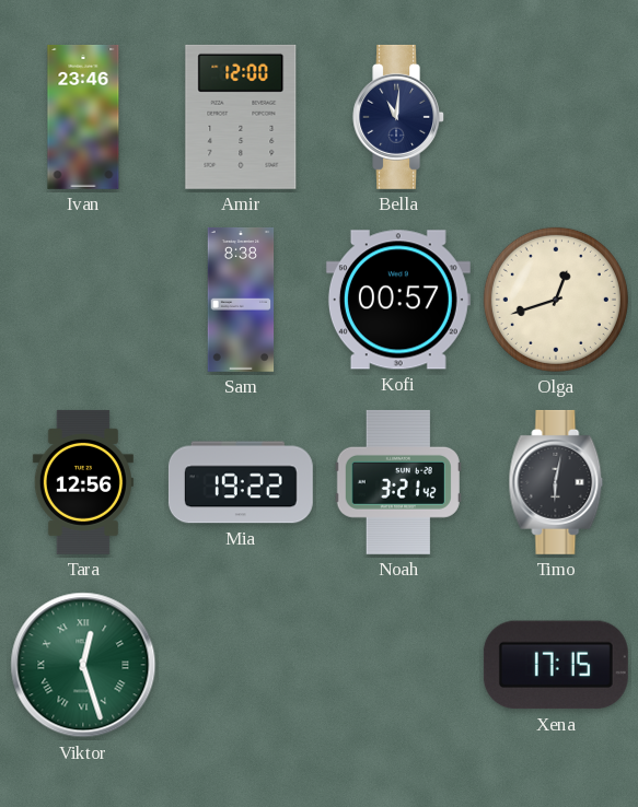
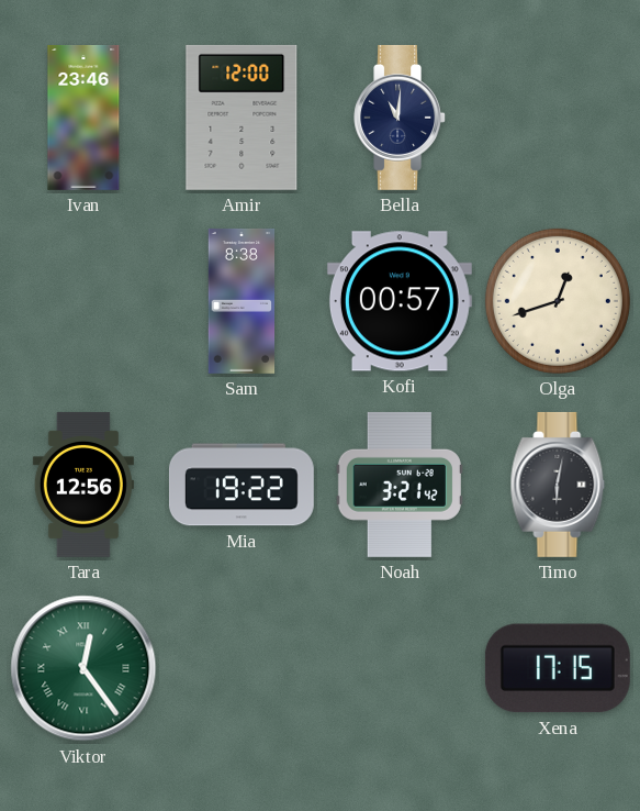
Viktor: 12:27 -> 12:24 (83, 668)
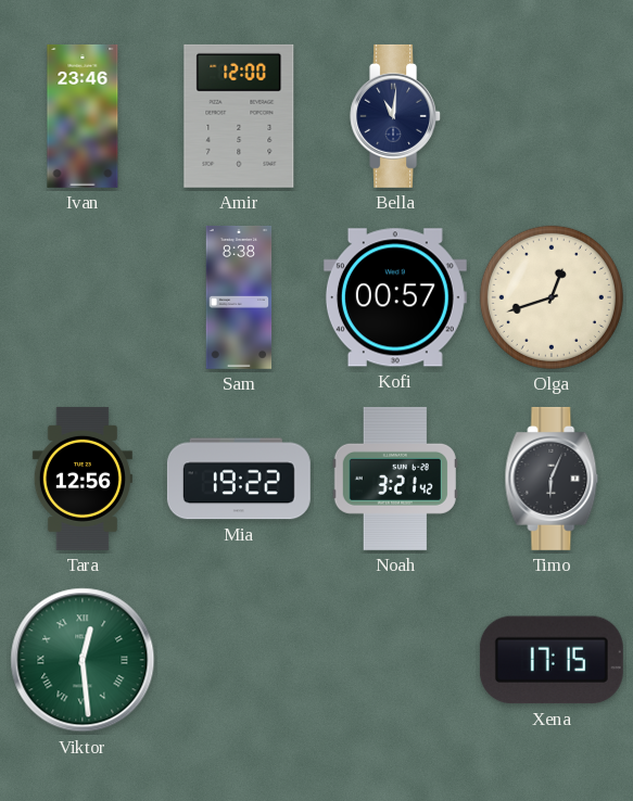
Timo: 6:02 -> 6:04 (552, 479)
Viktor: 12:24 -> 12:29 (83, 660)
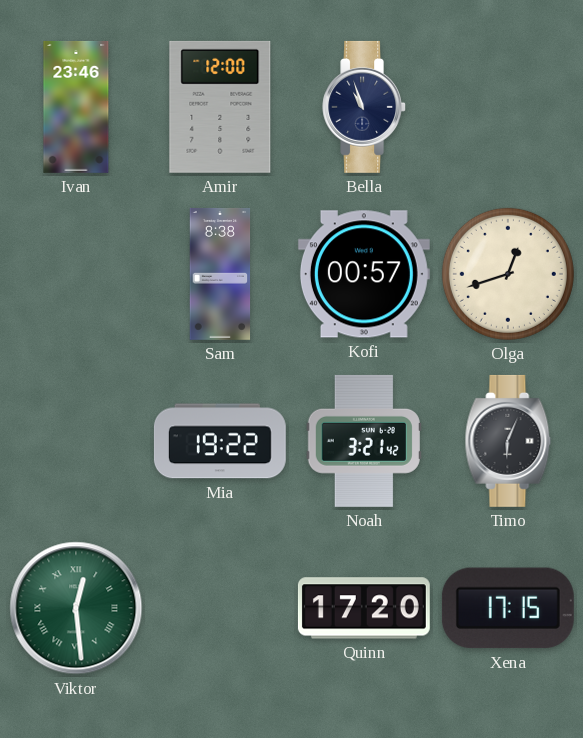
Bella: 11:01 -> 10:57 (365, 107)
Tara: 12:56 -> none (83, 479)
Quinn: none -> 17:20 (364, 608)
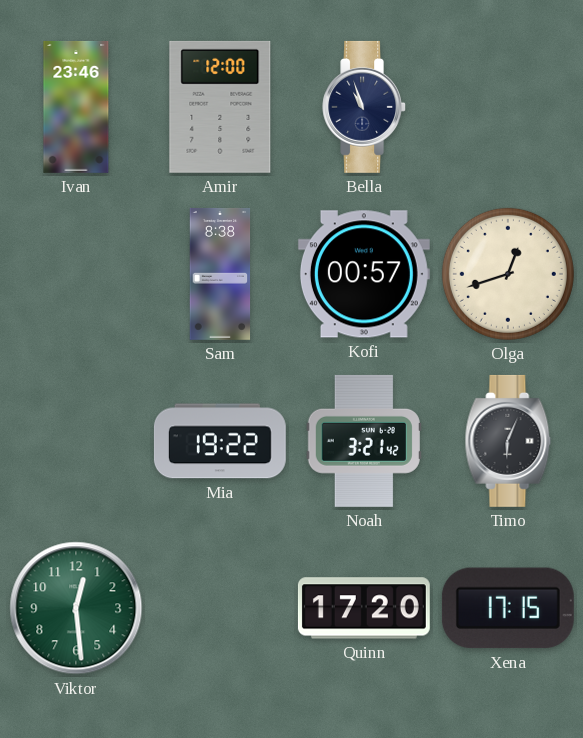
Viktor numerals: Roman -> Arabic (76, 608)
